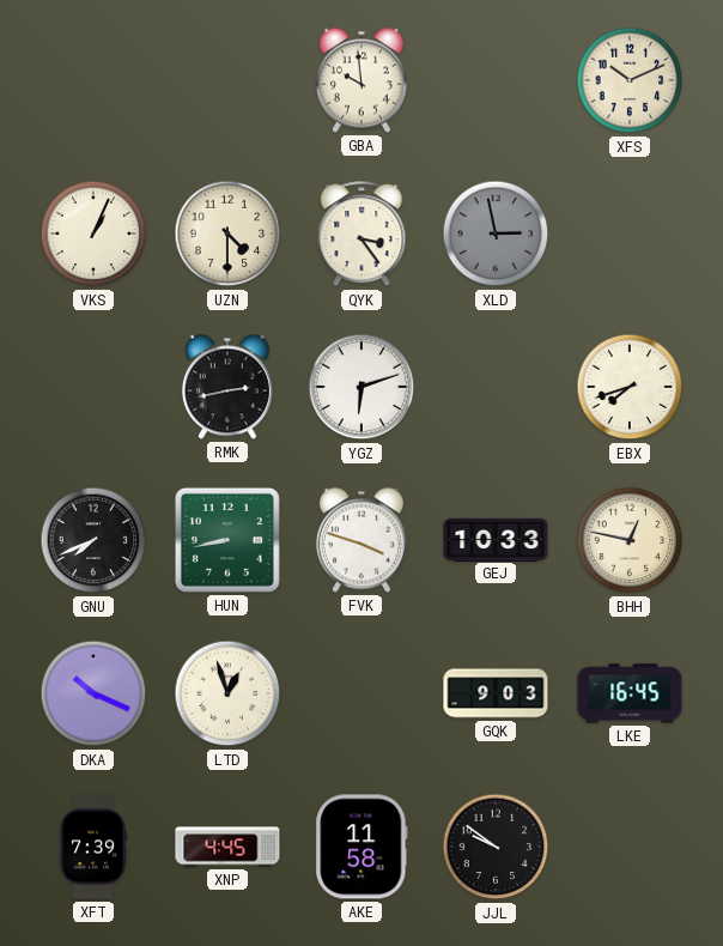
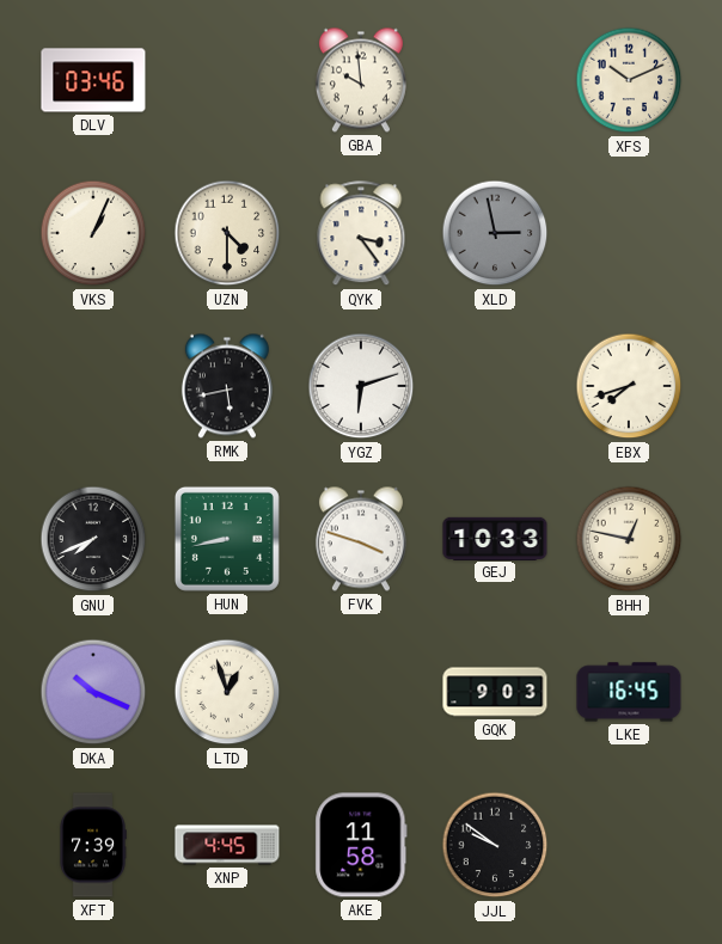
DLV: none -> 03:46 (93, 80)
RMK: 2:43 -> 5:43 (227, 386)
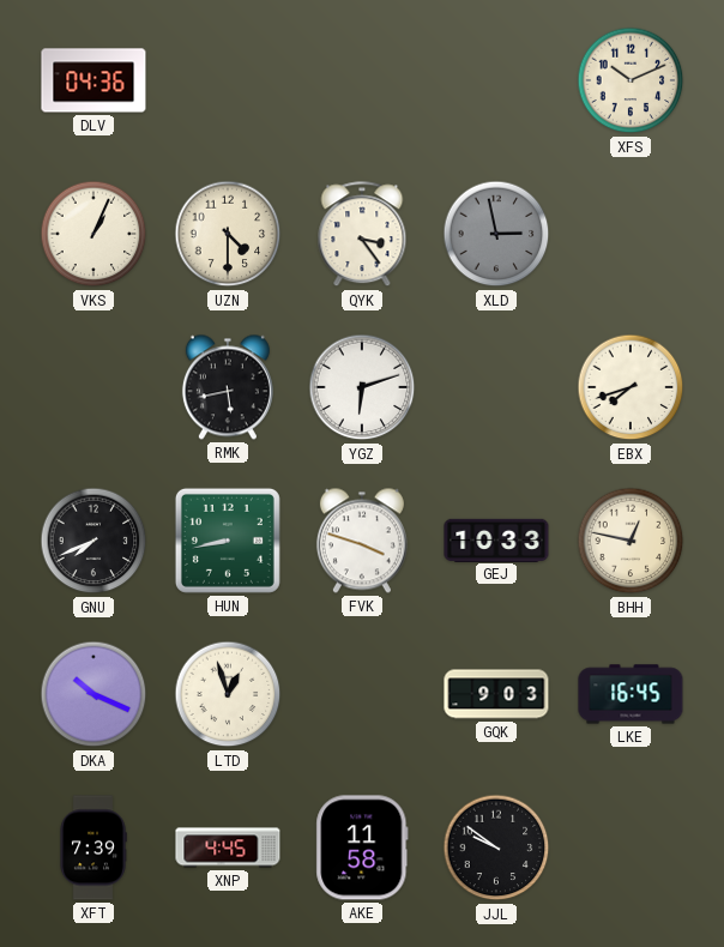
DLV: 03:46 -> 04:36 (93, 80)
GBA: 9:59 -> none (361, 80)
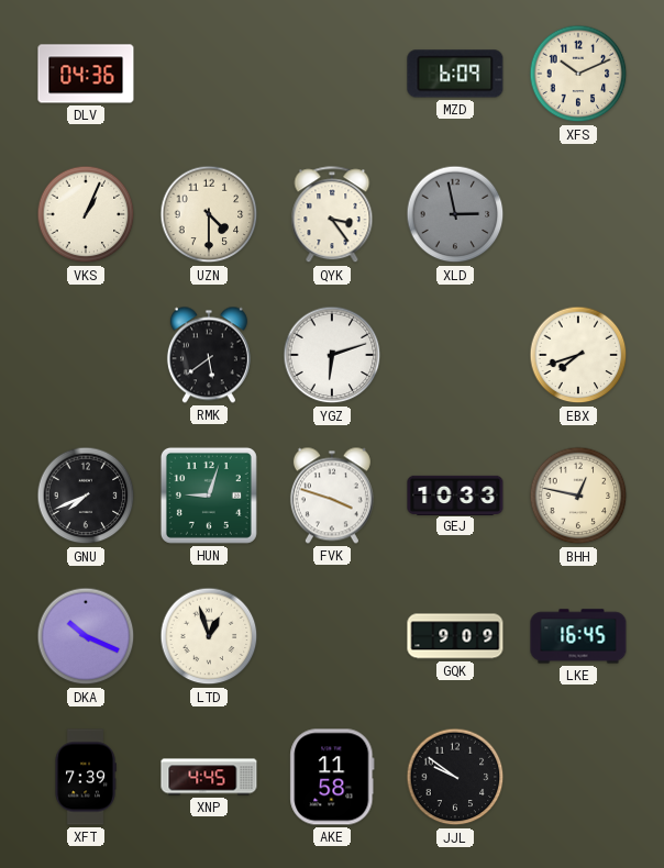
MZD: none -> 6:09 (455, 74)
RMK: 5:43 -> 5:39 (209, 355)
HUN: 8:43 -> 9:03 (209, 496)
GQK: 9:03 -> 9:09 (455, 636)
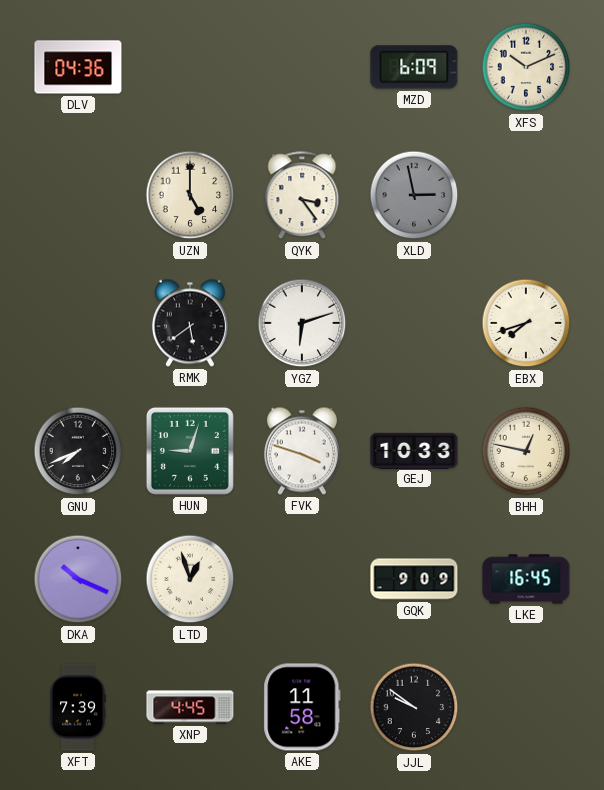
VKS: 1:04 -> none (86, 214)
UZN: 4:30 -> 5:00 (190, 195)
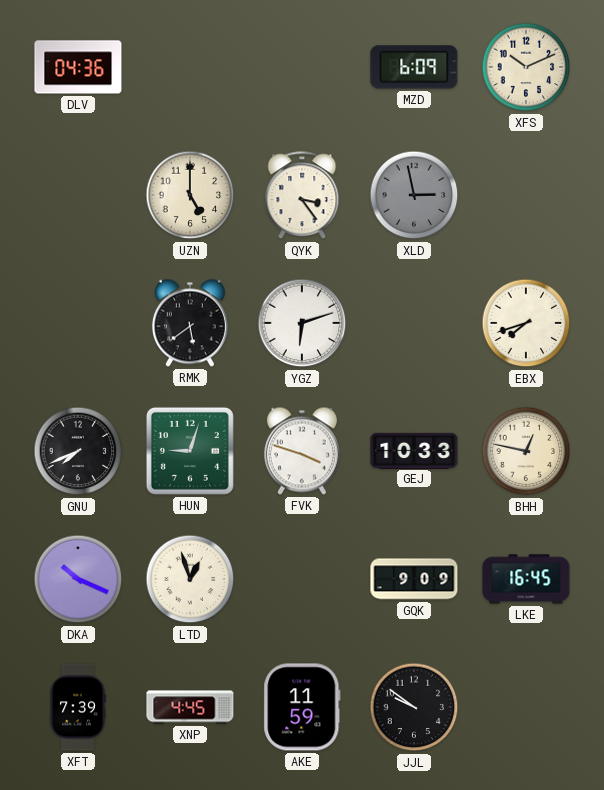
AKE: 11:58 -> 11:59 (302, 707)
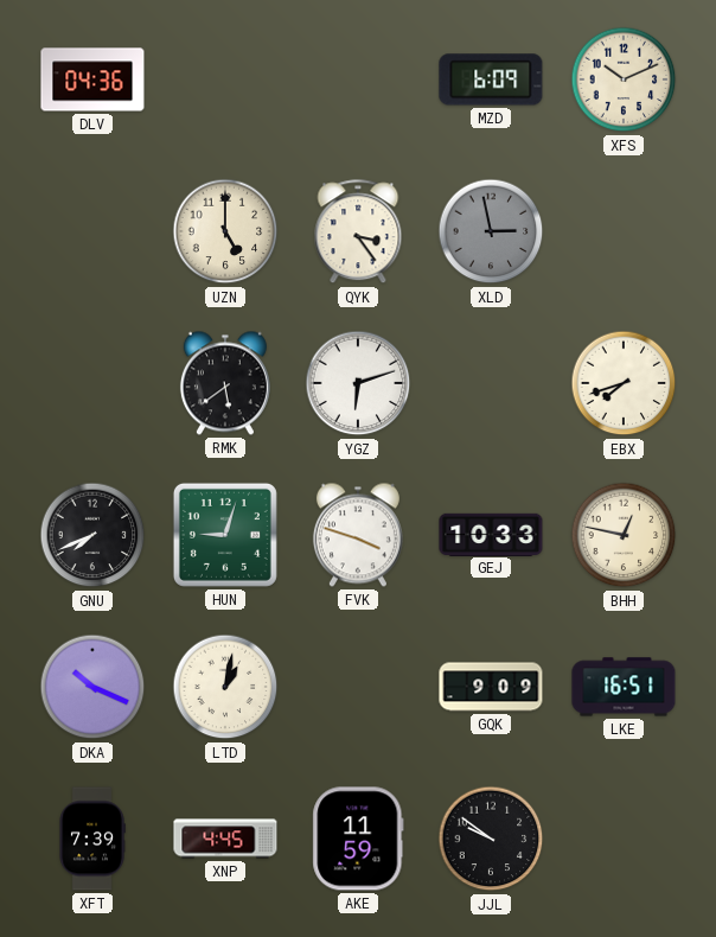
LTD: 12:57 -> 1:02 (225, 687)
LKE: 16:45 -> 16:51 (624, 687)
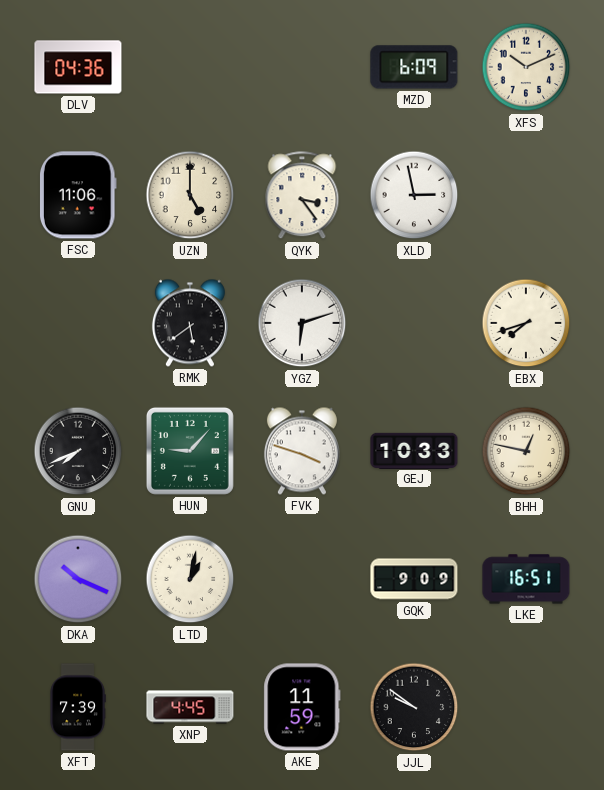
FSC: none -> 11:06 (78, 195)
XLD dial: grey -> white (414, 195)
HUN: 9:03 -> 9:07 (190, 451)
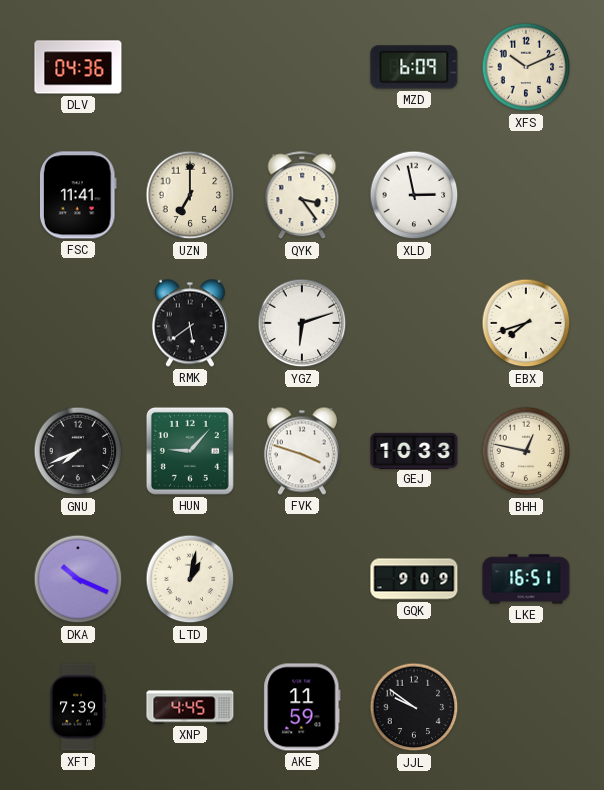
FSC: 11:06 -> 11:41 (78, 195)
UZN: 5:00 -> 7:00 (190, 195)
